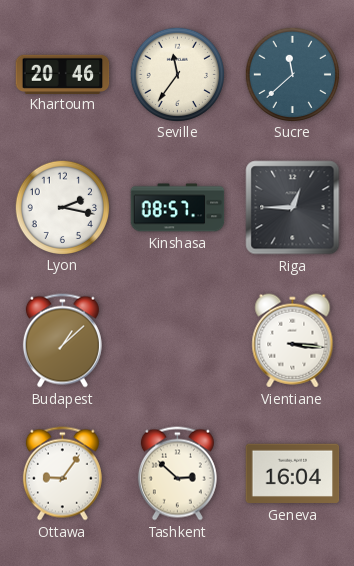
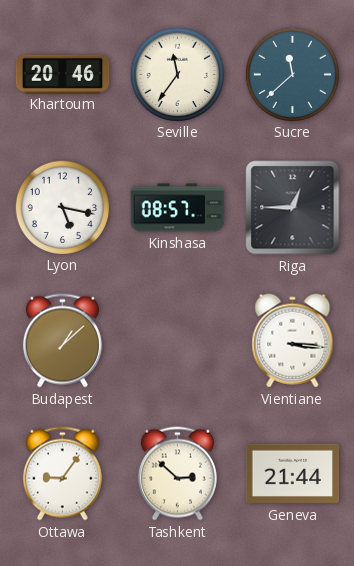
Lyon: 2:17 -> 5:17 (62, 207)
Geneva: 16:04 -> 21:44 (293, 474)
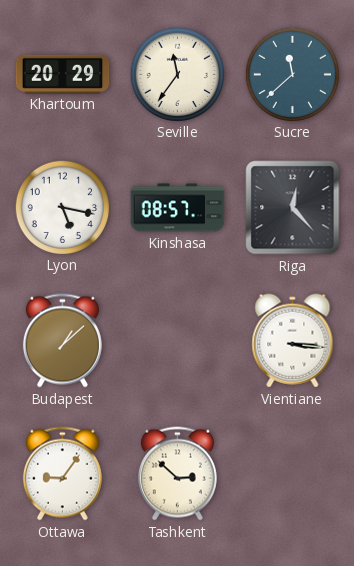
Khartoum: 20:46 -> 20:29 (63, 74)
Riga: 12:45 -> 12:23 (293, 208)
Geneva: 21:44 -> none (293, 474)
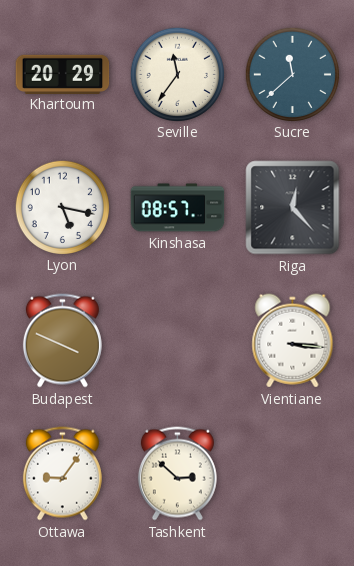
Budapest: 1:08 -> 3:49 (62, 341)
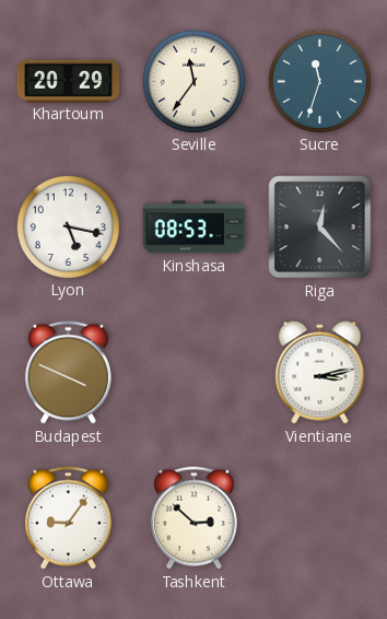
Sucre: 11:38 -> 11:33 (319, 81)
Kinshasa: 08:57 -> 08:53 (195, 227)
Vientiane: 3:16 -> 3:13 (320, 373)
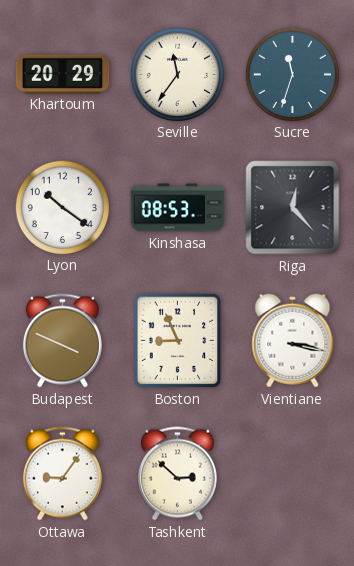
Lyon: 5:17 -> 10:21 (62, 207)
Boston: none -> 8:56 (178, 341)
Vientiane: 3:13 -> 3:17 (293, 341)
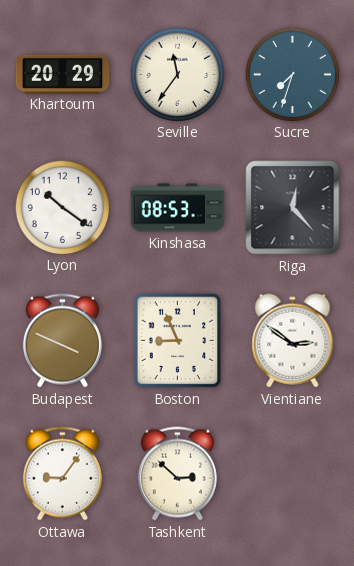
Sucre: 11:33 -> 7:33 (292, 74)
Vientiane: 3:17 -> 2:51 (293, 341)
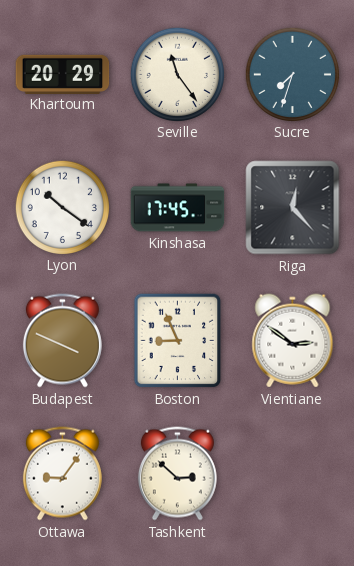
Seville: 11:36 -> 11:24 (177, 74)
Kinshasa: 08:53 -> 17:45 (178, 208)
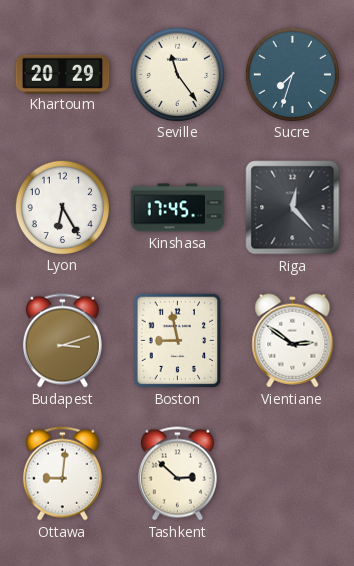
Lyon: 10:21 -> 6:25 (62, 207)
Budapest: 3:49 -> 3:12 (62, 341)
Boston: 8:56 -> 8:58 (178, 341)
Ottawa: 9:06 -> 9:01 (62, 474)
